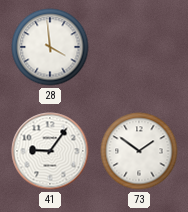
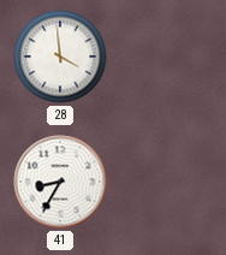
41: 9:06 -> 8:35 (60, 182)
73: 1:51 -> none (139, 151)
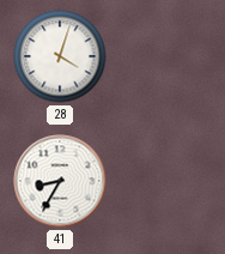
28: 3:59 -> 4:03 (60, 56)
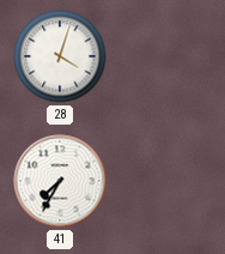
41: 8:35 -> 7:35 (60, 181)
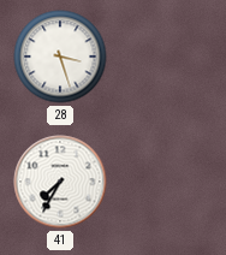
28: 4:03 -> 3:27 (60, 57)
